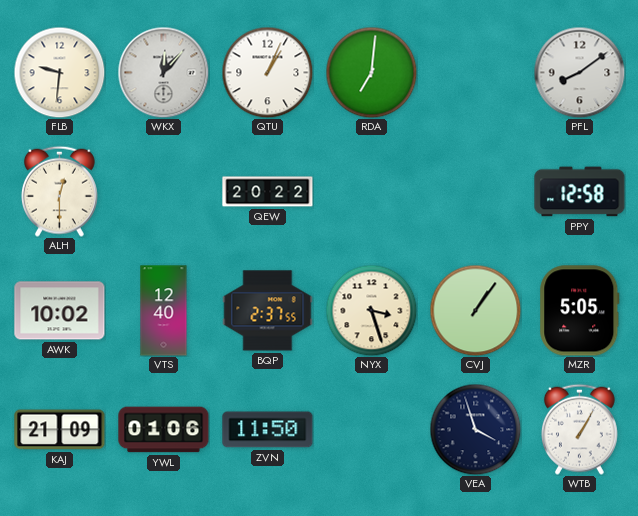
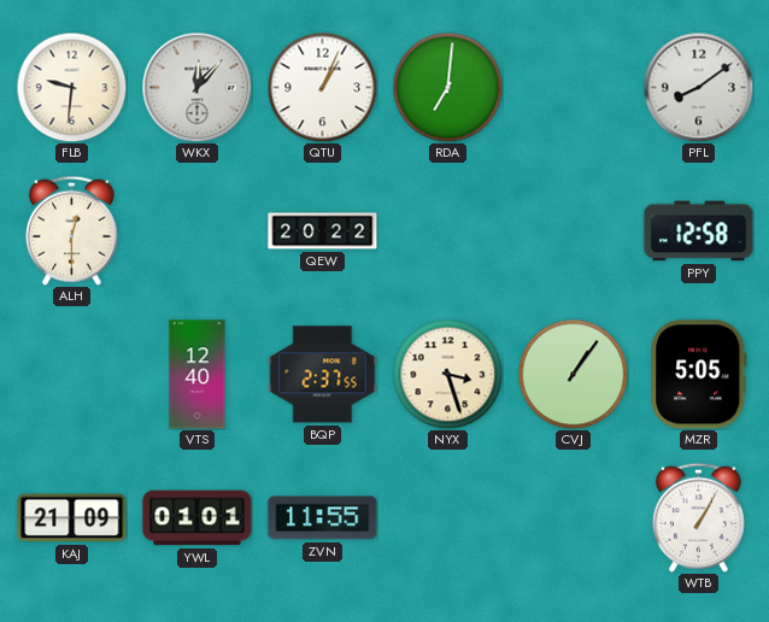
AWK: 10:02 -> none (60, 311)
YWL: 01:06 -> 01:01 (198, 518)
ZVN: 11:50 -> 11:55 (323, 518)
VEA: 3:57 -> none (475, 429)
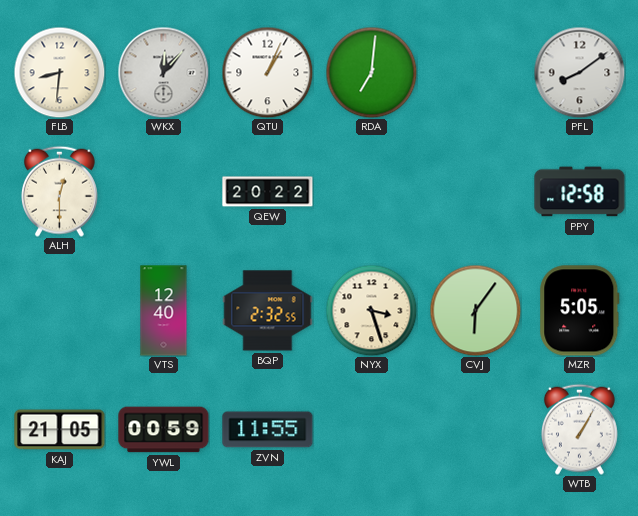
FLB: 9:31 -> 8:31 (59, 72)
BQP: 2:37 -> 2:32 (268, 311)
CVJ: 1:06 -> 6:06 (475, 310)
KAJ: 21:09 -> 21:05 (60, 430)
YWL: 01:01 -> 00:59 (164, 430)
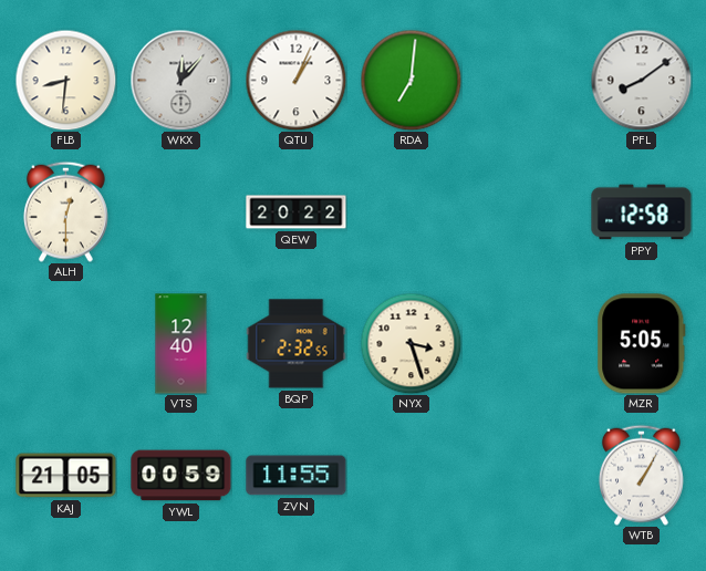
CVJ: 6:06 -> none (475, 310)
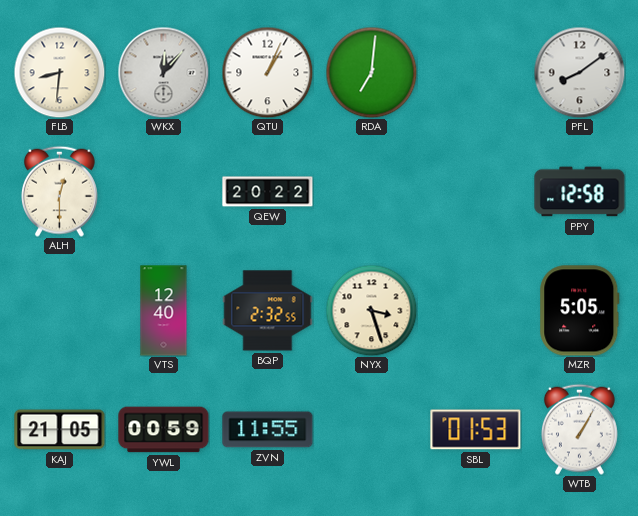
SBL: none -> 01:53 (476, 430)
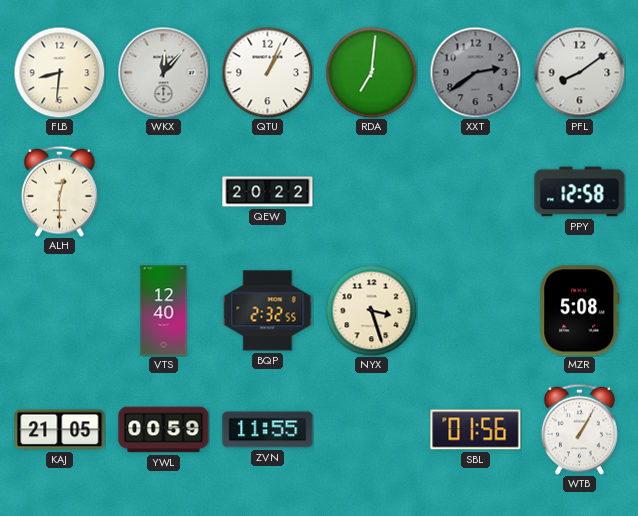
XXT: none -> 2:39 (475, 72)
MZR: 5:05 -> 5:08 (580, 311)
SBL: 01:53 -> 01:56 (476, 430)
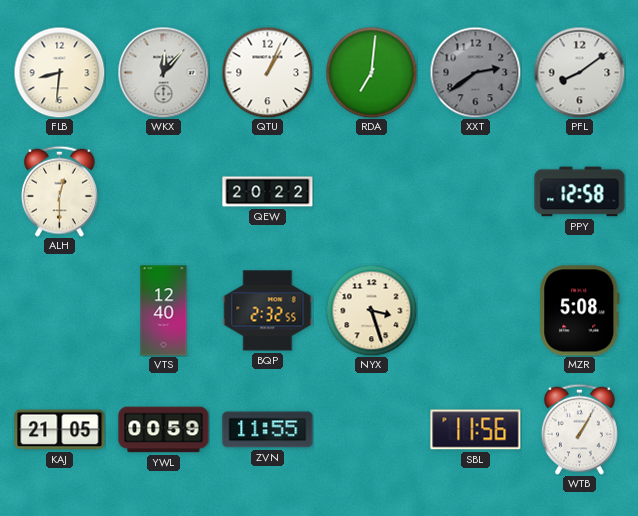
SBL: 01:56 -> 11:56 (476, 430)
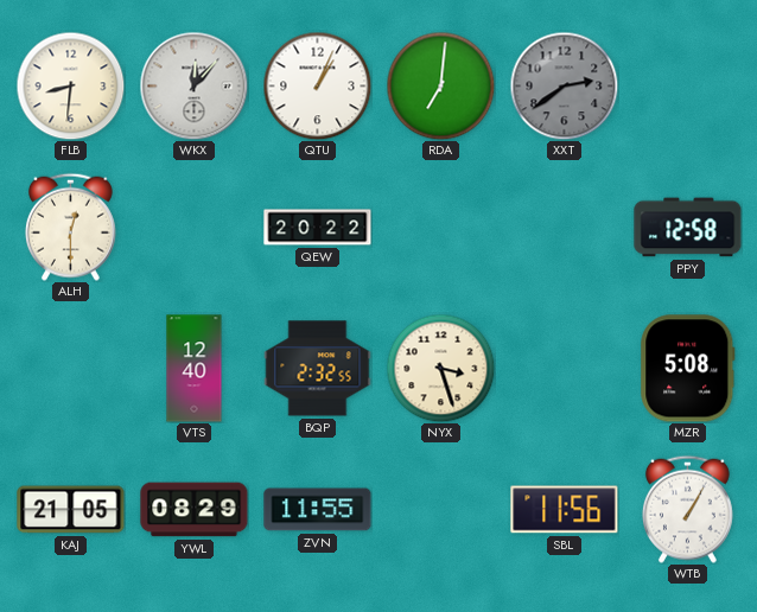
PFL: 8:09 -> none (579, 72)
YWL: 00:59 -> 08:29 (195, 510)
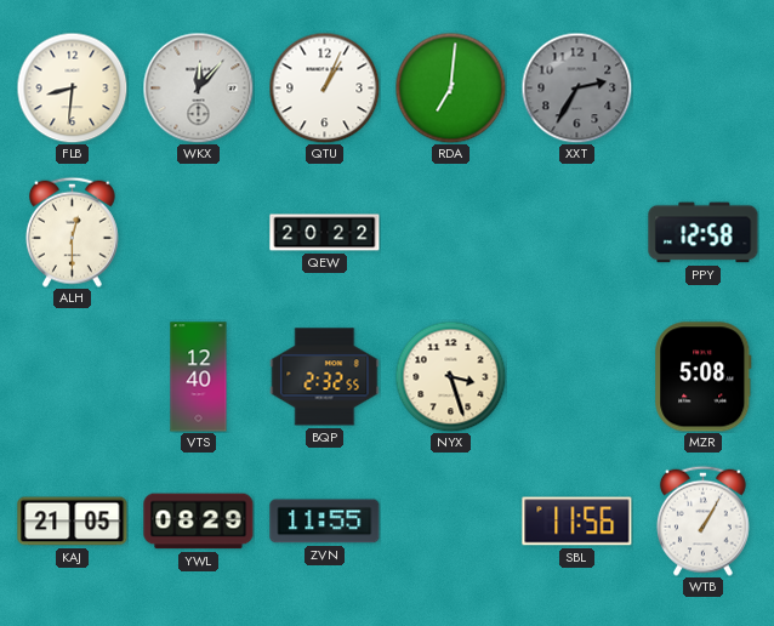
XXT: 2:39 -> 2:35 (576, 87)
